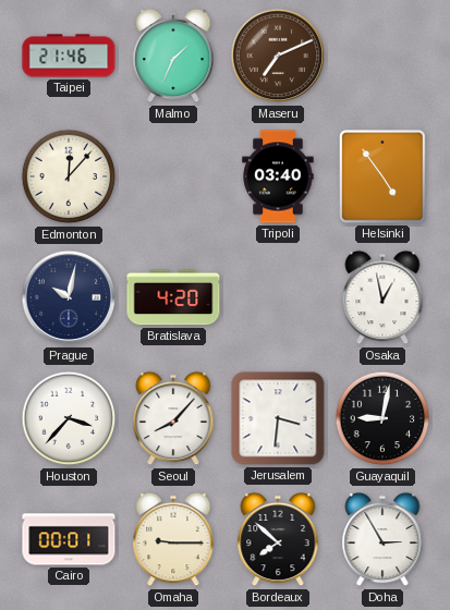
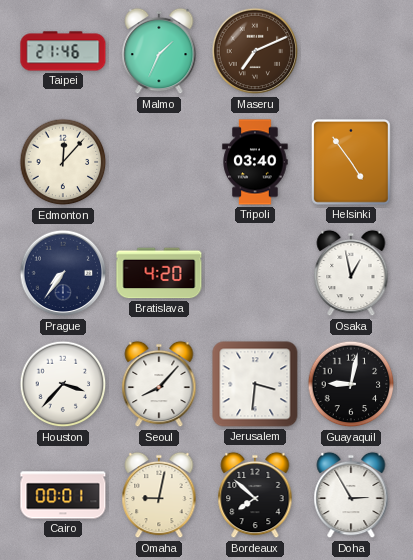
Prague: 10:02 -> 7:36 (63, 273)
Omaha: 9:15 -> 9:02 (159, 495)
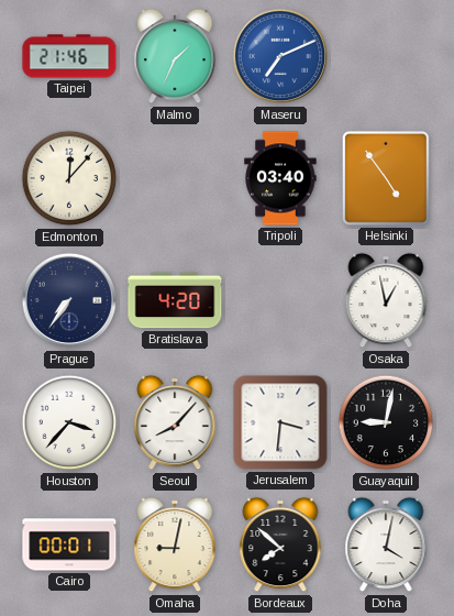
Maseru dial: brown -> blue (280, 56)
Doha: 2:55 -> 4:02 (386, 544)
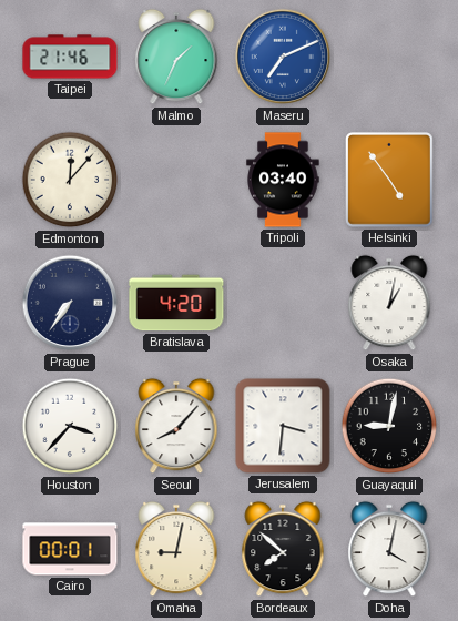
Osaka: 12:58 -> 1:02 (389, 303)
